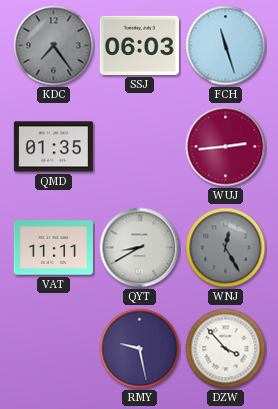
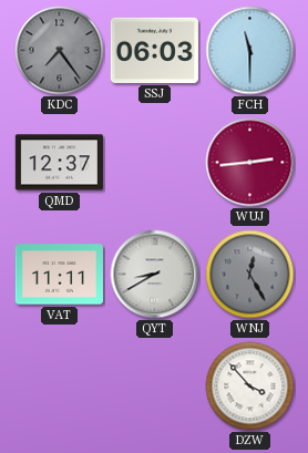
FCH: 11:27 -> 11:30 (250, 51)
QMD: 01:35 -> 12:37 (59, 163)
RMY: 9:28 -> none (140, 349)
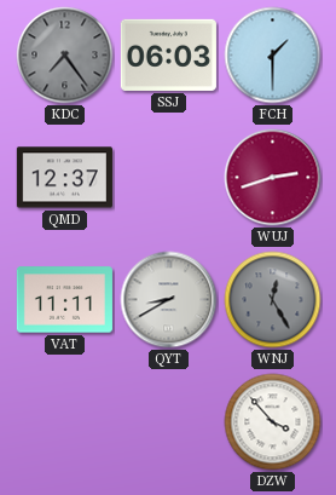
FCH: 11:30 -> 1:30 (273, 56)
WUJ: 2:44 -> 2:42 (273, 178)
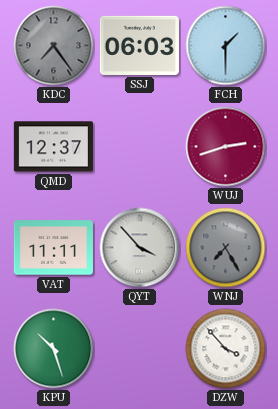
QYT: 8:40 -> 3:53 (140, 248)
WNJ: 12:25 -> 7:25 (226, 248)
KPU: none -> 10:27 (54, 349)
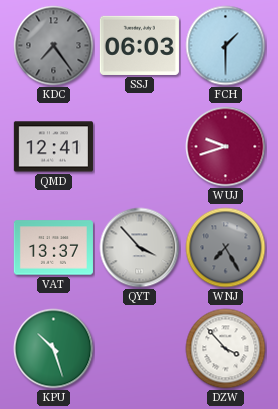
QMD: 12:37 -> 12:41 (53, 147)
WUJ: 2:42 -> 9:42 (226, 147)
VAT: 11:11 -> 13:37 (53, 248)
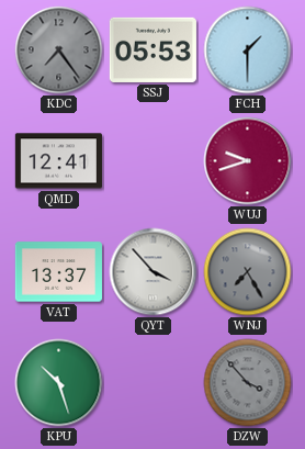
SSJ: 06:03 -> 05:53 (152, 49)
DZW dial: white -> grey (248, 383)
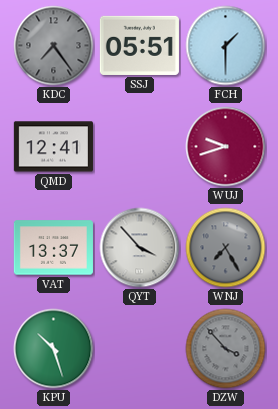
SSJ: 05:53 -> 05:51 (139, 45)
